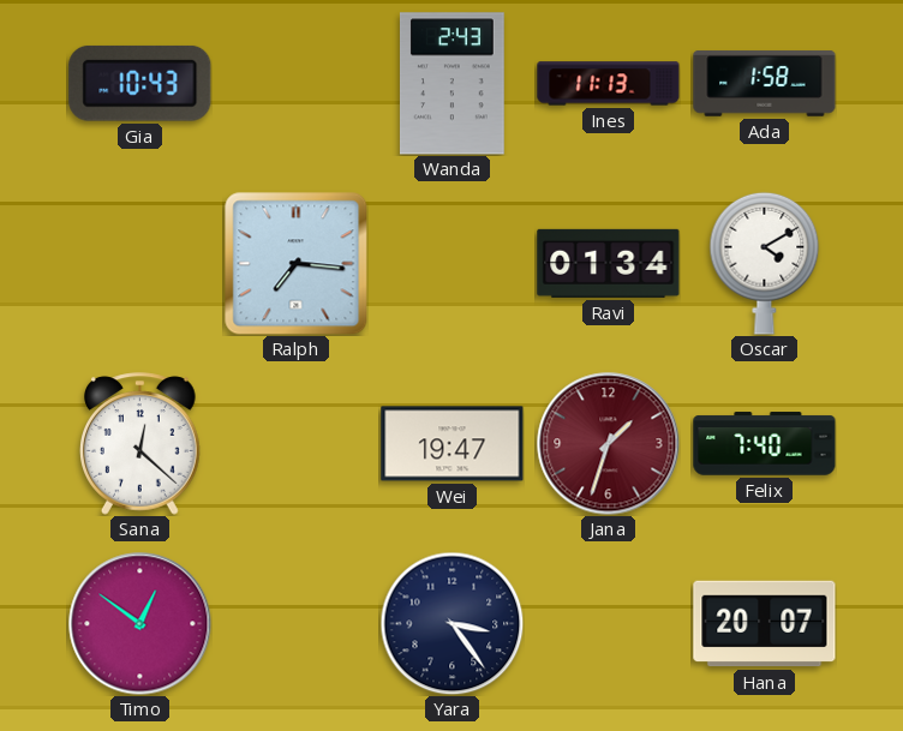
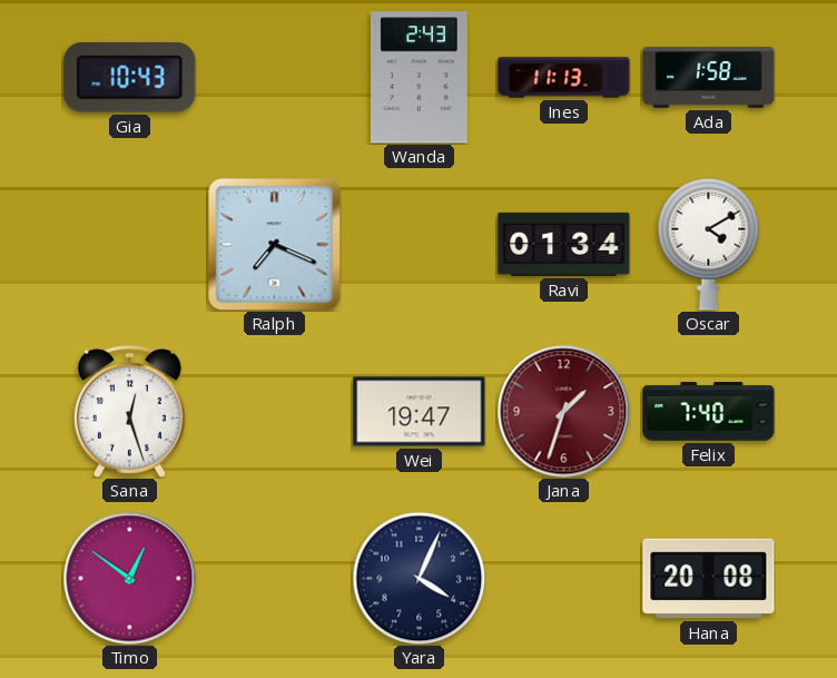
Ralph: 7:16 -> 7:19 (274, 244)
Sana: 12:22 -> 12:27 (130, 412)
Yara: 3:24 -> 4:04 (418, 578)
Hana: 20:07 -> 20:08 (709, 579)
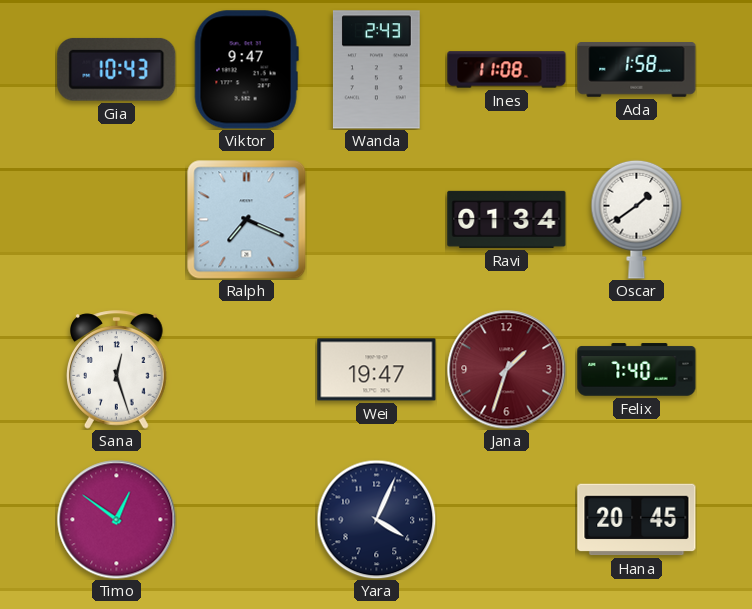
Viktor: none -> 9:47 (246, 70)
Ines: 11:13 -> 11:08 (507, 70)
Oscar: 4:10 -> 1:39 (637, 219)
Hana: 20:08 -> 20:45 (637, 520)
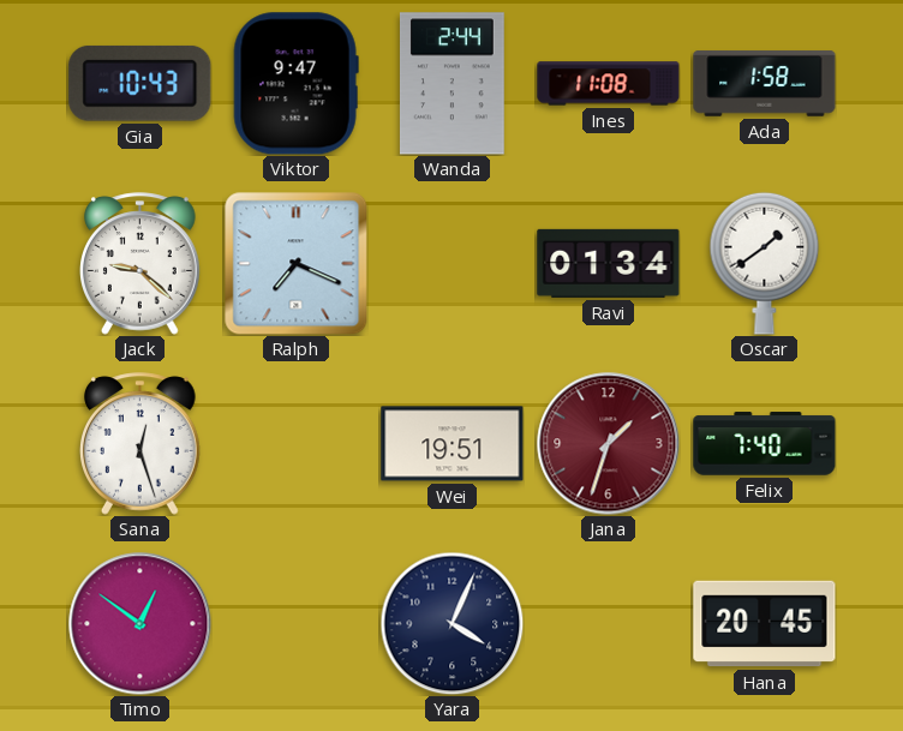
Wanda: 2:43 -> 2:44 (453, 84)
Jack: none -> 9:22 (140, 264)
Wei: 19:47 -> 19:51 (453, 444)
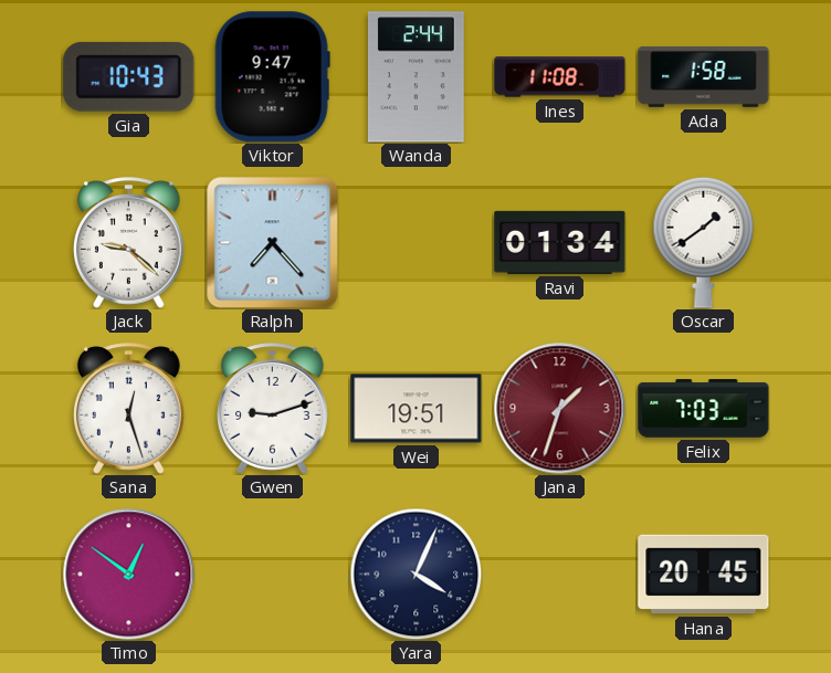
Ralph: 7:19 -> 7:23 (272, 242)
Gwen: none -> 9:12 (273, 409)
Felix: 7:40 -> 7:03 (704, 409)
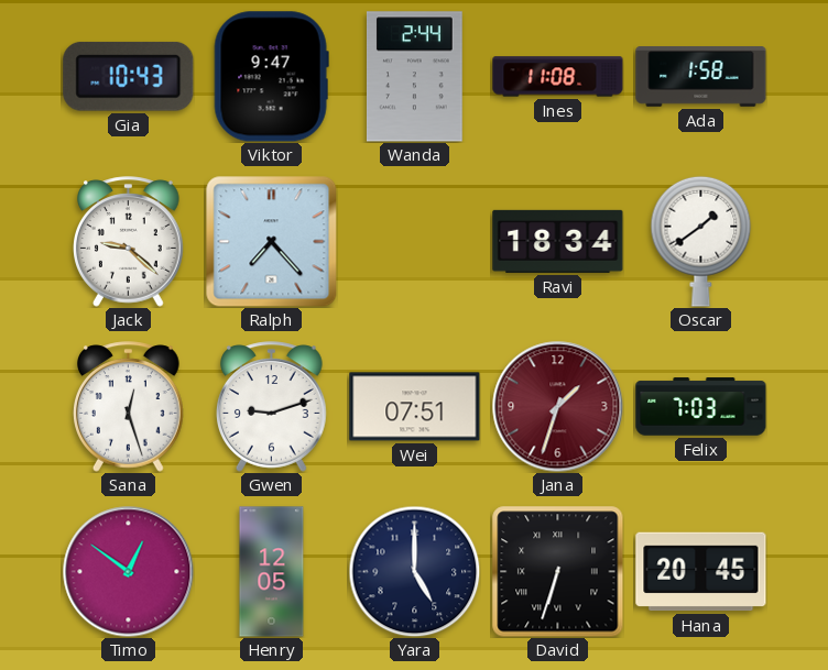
Ravi: 01:34 -> 18:34 (558, 241)
Wei: 19:51 -> 07:51 (415, 407)
Henry: none -> 12:05 (272, 572)
Yara: 4:04 -> 5:00 (414, 571)
David: none -> 6:33 (558, 572)
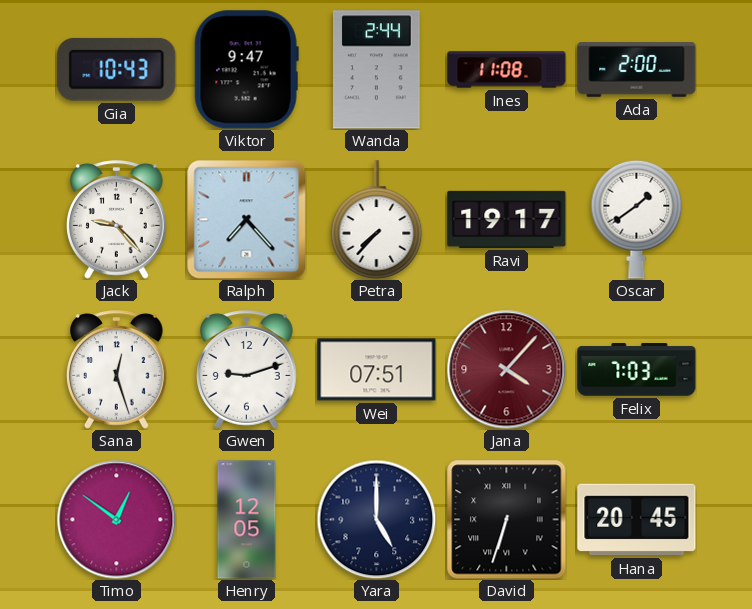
Ada: 1:58 -> 2:00 (637, 70)
Jack: 9:22 -> 9:23 (117, 220)
Petra: none -> 7:37 (377, 220)
Ravi: 18:34 -> 19:17 (507, 219)
Jana: 1:33 -> 4:07 (507, 370)
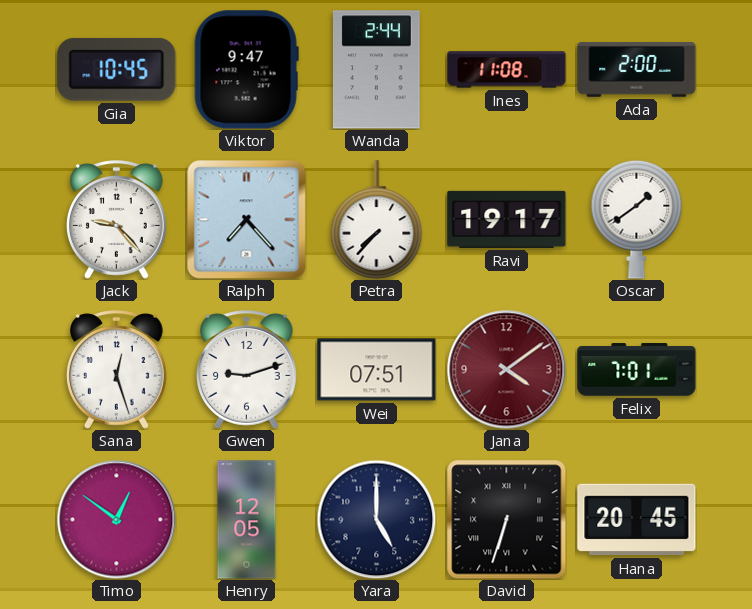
Gia: 10:43 -> 10:45 (117, 69)
Jana: 4:07 -> 4:09 (507, 370)
Felix: 7:03 -> 7:01 (637, 370)
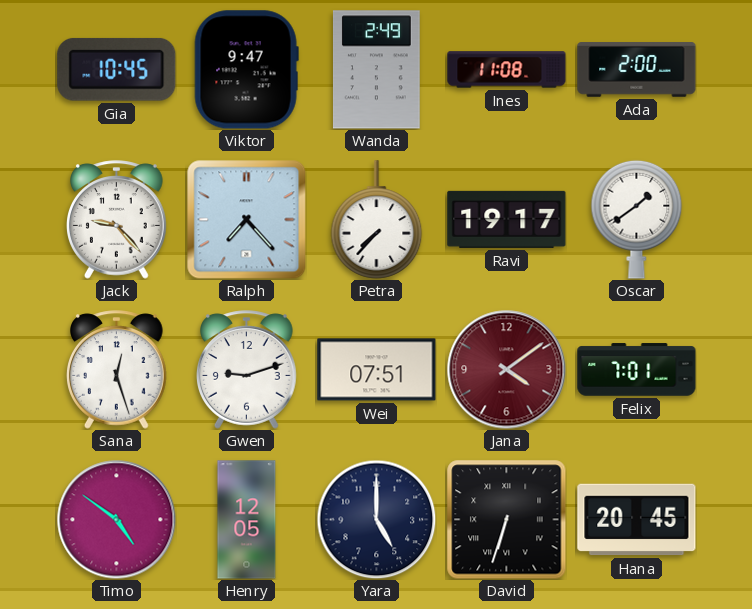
Wanda: 2:44 -> 2:49 (377, 70)
Timo: 12:51 -> 4:51 (117, 520)
